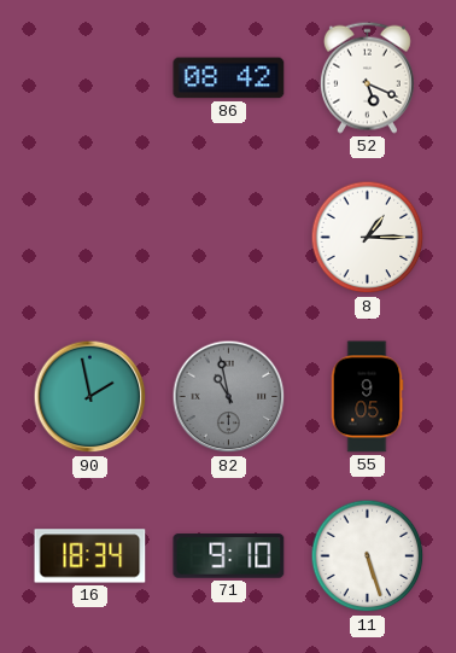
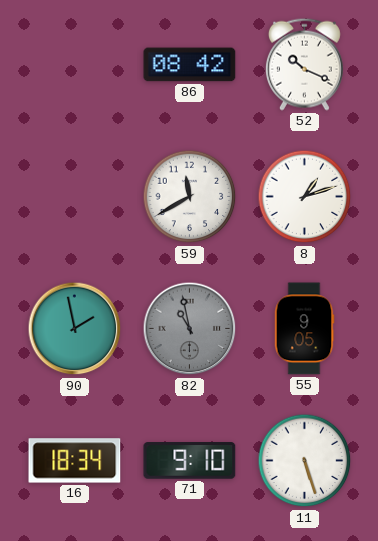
52: 5:19 -> 10:19 (304, 64)
59: none -> 11:40 (190, 197)
8: 1:15 -> 1:12 (305, 197)
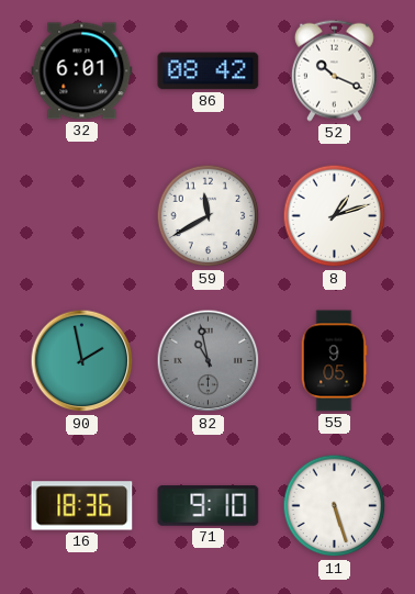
32: none -> 6:01 (82, 71)
16: 18:34 -> 18:36 (82, 506)
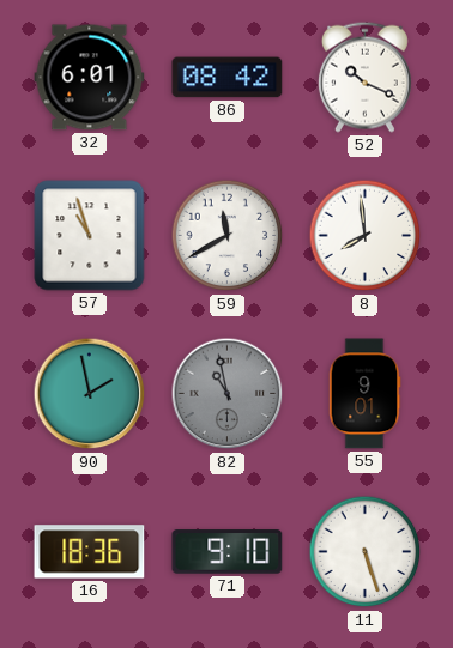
57: none -> 10:57 (90, 236)
8: 1:12 -> 7:59 (366, 236)
55: 9:05 -> 9:01 (364, 394)
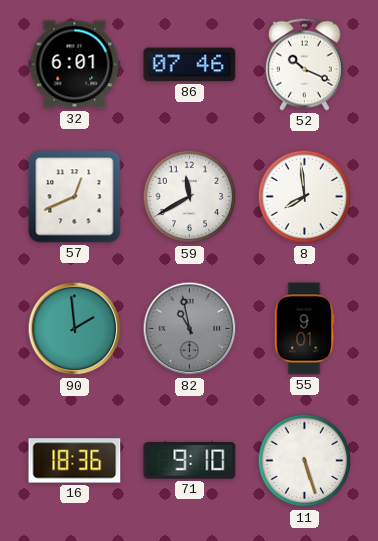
86: 08:42 -> 07:46 (190, 65)
57: 10:57 -> 12:41 (75, 197)
90: 1:58 -> 1:59 (75, 329)
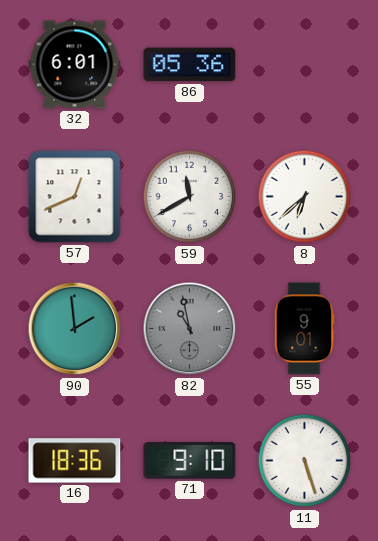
86: 07:46 -> 05:36 (190, 65)
52: 10:19 -> none (304, 64)
8: 7:59 -> 6:38 (305, 197)
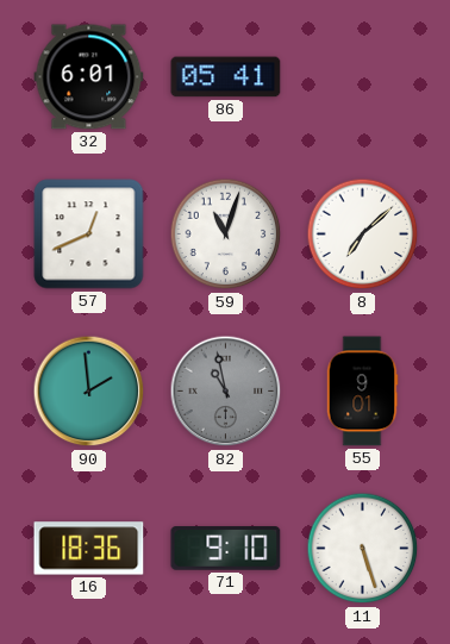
86: 05:36 -> 05:41 (226, 77)
59: 11:40 -> 11:03 (226, 235)
8: 6:38 -> 7:08 (363, 235)
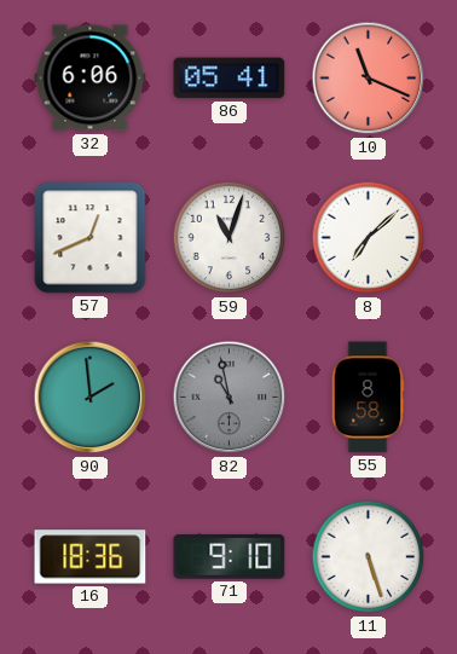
32: 6:01 -> 6:06 (91, 79)
10: none -> 11:19 (369, 79)
55: 9:01 -> 8:58 (368, 398)
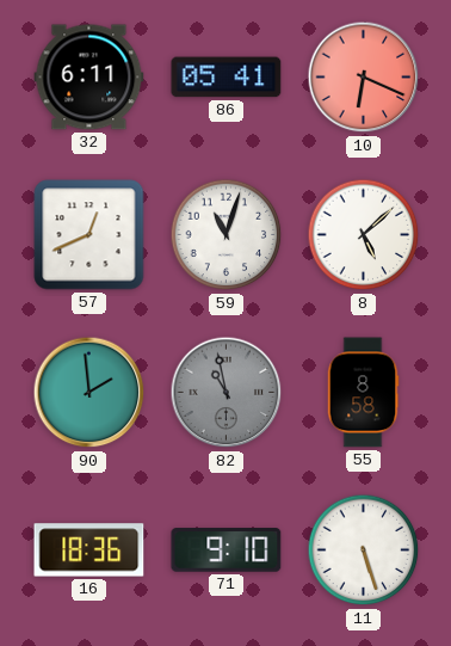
32: 6:06 -> 6:11 (89, 78)
10: 11:19 -> 6:19 (364, 78)
8: 7:08 -> 5:08 (364, 235)
